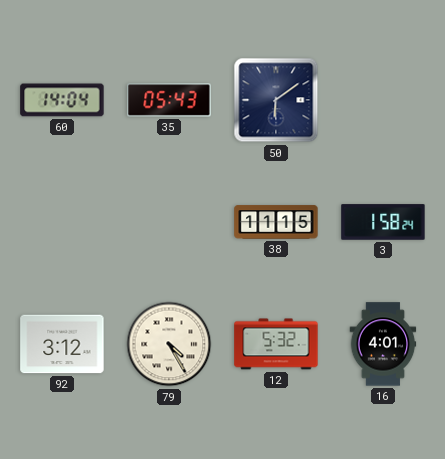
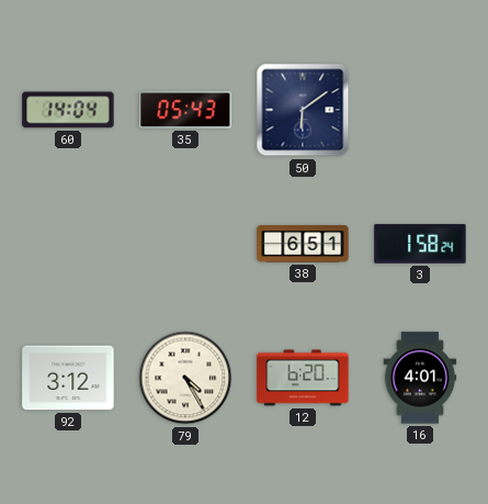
38: 11:15 -> 6:51 (303, 244)
12: 5:32 -> 6:20 (303, 378)
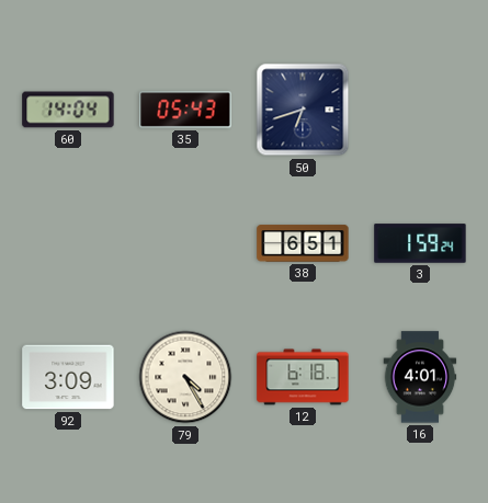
50: 6:09 -> 6:42 (303, 110)
3: 1:58 -> 1:59 (420, 243)
92: 3:12 -> 3:09 (68, 377)
12: 6:20 -> 6:18 (303, 377)
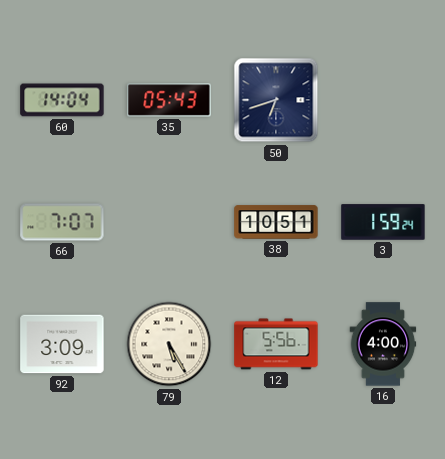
66: none -> 7:07 (62, 222)
38: 6:51 -> 10:51 (276, 222)
79: 4:25 -> 5:25 (169, 344)
12: 6:18 -> 5:56 (276, 344)
16: 4:01 -> 4:00 (383, 344)
